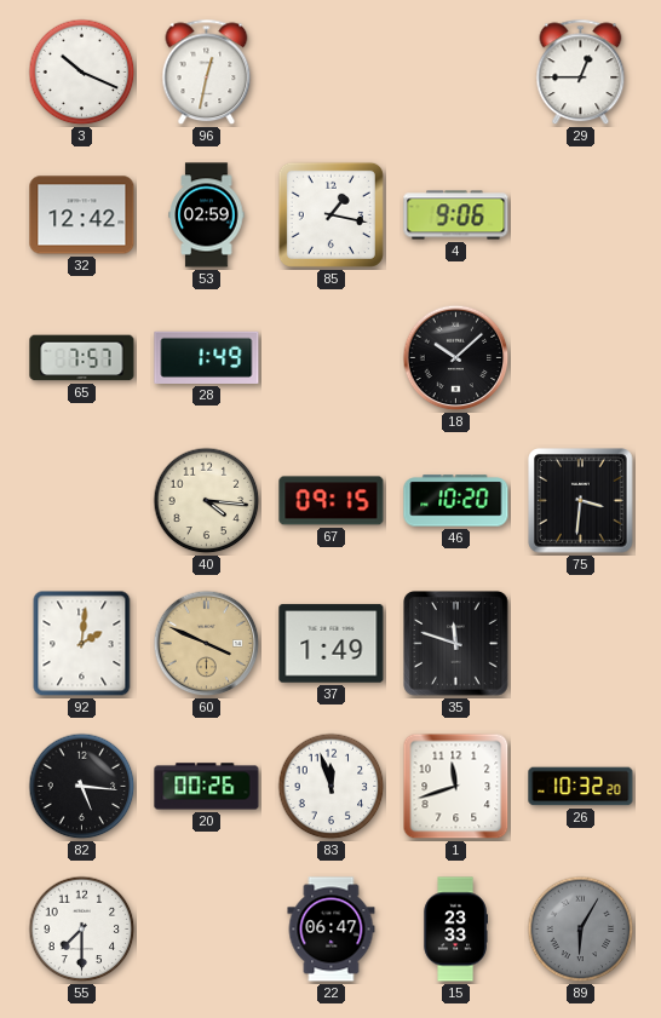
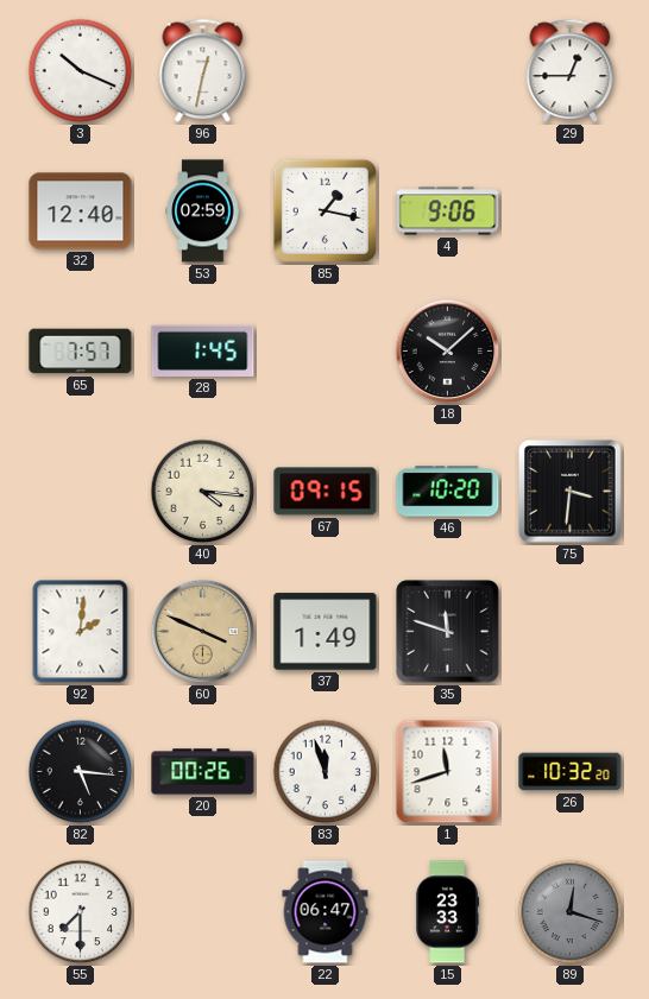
32: 12:42 -> 12:40 (81, 211)
28: 1:49 -> 1:45 (203, 350)
89: 6:05 -> 12:18 (571, 912)
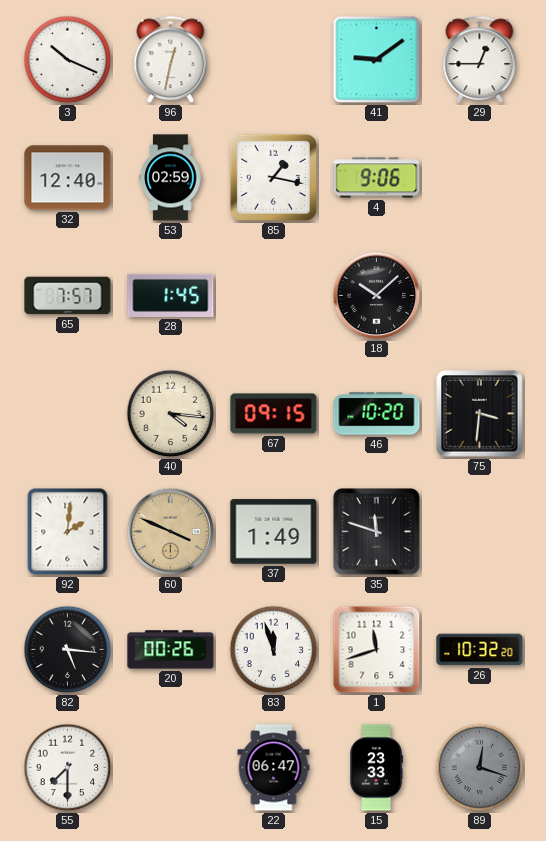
41: none -> 9:09 (377, 60)
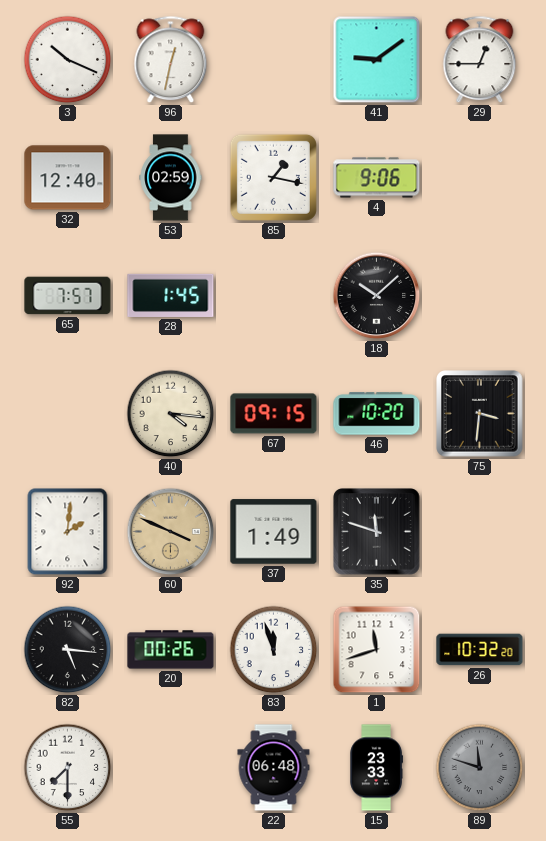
22: 06:47 -> 06:48 (274, 768)
89: 12:18 -> 11:48 (480, 768)
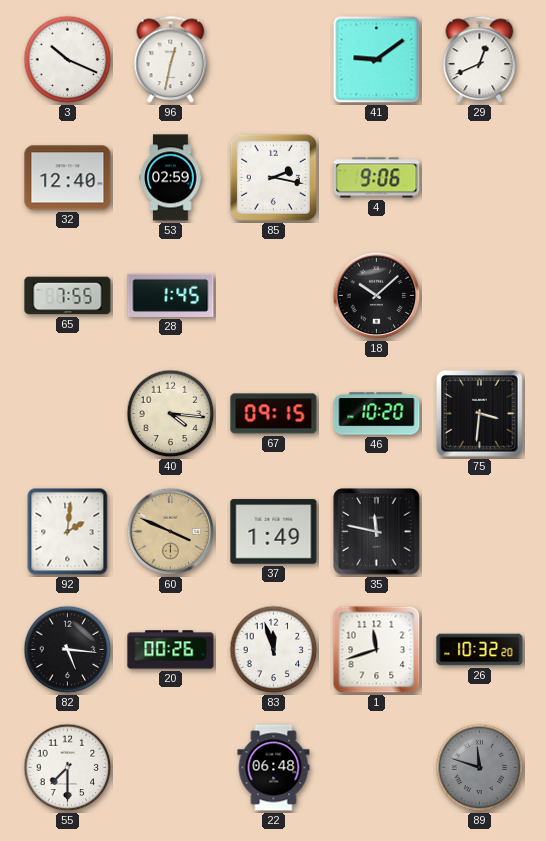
29: 12:45 -> 12:41 (480, 60)
85: 1:17 -> 2:17 (273, 177)
65: 7:57 -> 7:55 (68, 296)
35: 11:48 -> 11:47 (377, 532)
15: 23:33 -> none (376, 768)
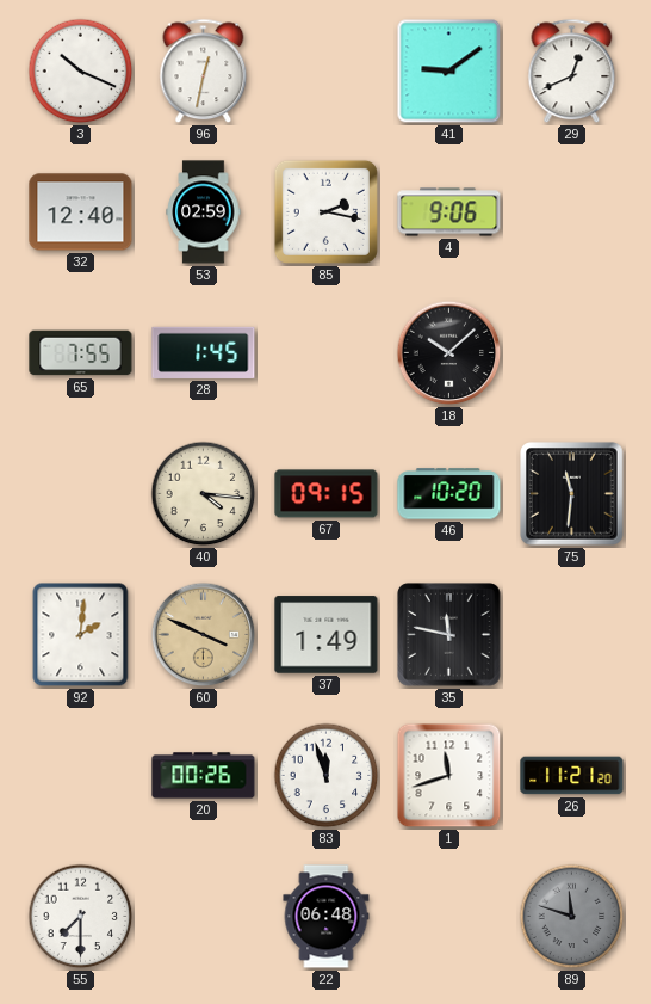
75: 3:31 -> 11:31 (572, 494)
82: 5:16 -> none (68, 650)
26: 10:32 -> 11:21 (572, 776)
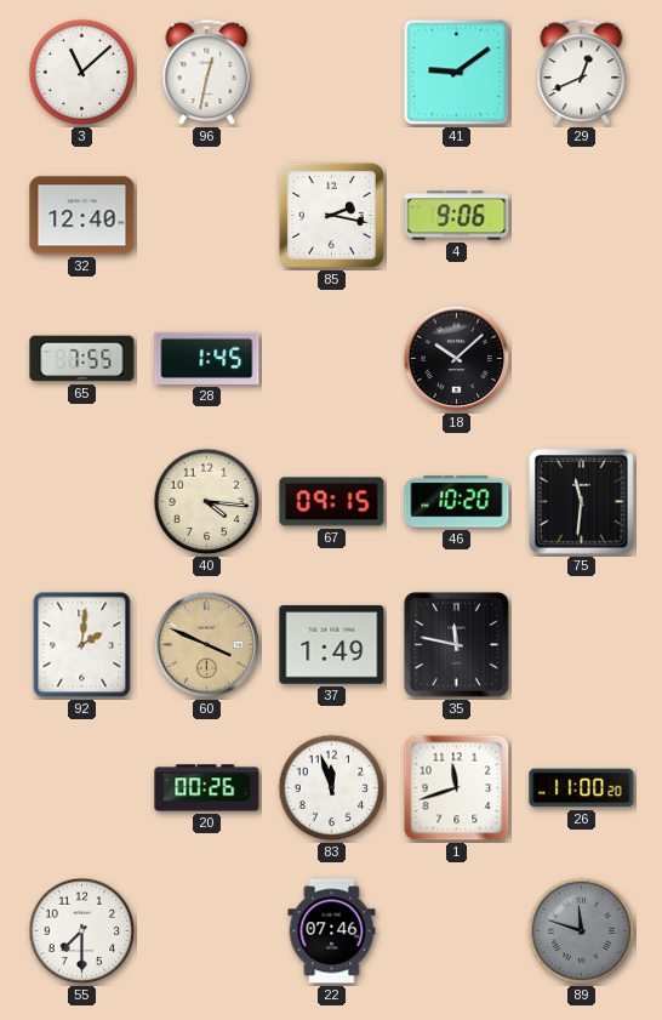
3: 10:19 -> 11:08 (82, 73)
53: 02:59 -> none (204, 212)
26: 11:21 -> 11:00 (582, 788)
22: 06:48 -> 07:46 (332, 931)
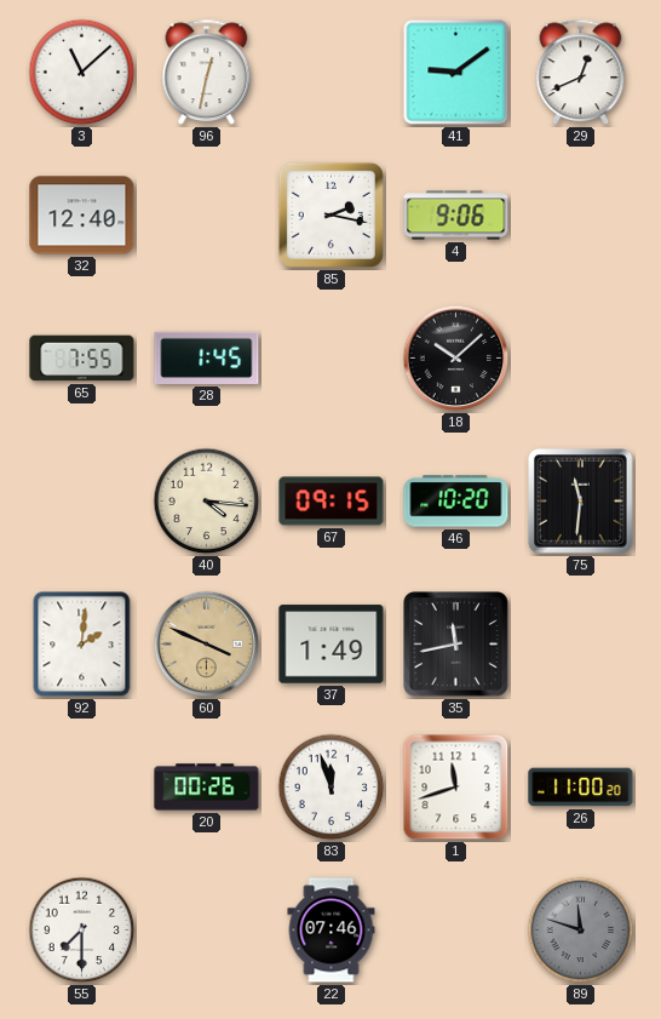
35: 11:47 -> 11:43 (456, 645)
